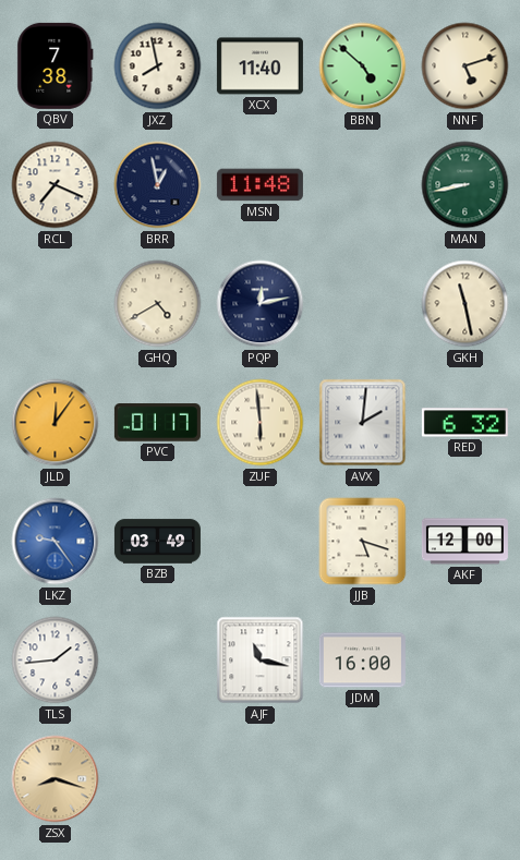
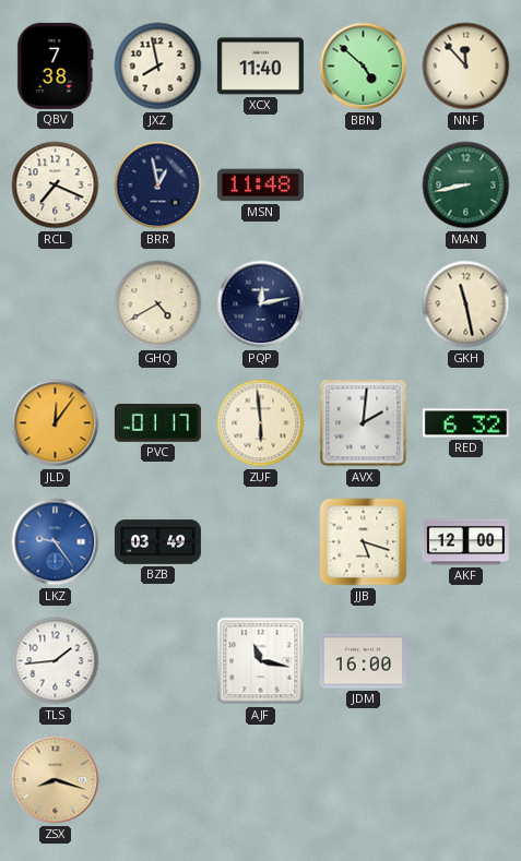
NNF: 5:12 -> 11:53 (466, 67)
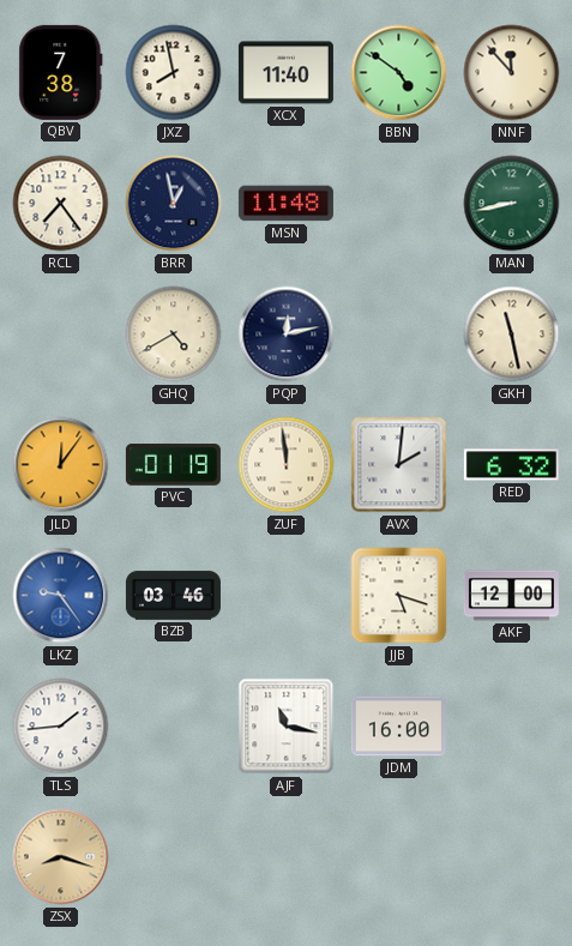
BBN: 4:52 -> 4:51 (399, 73)
RCL: 7:19 -> 7:24 (61, 204)
PVC: 01:17 -> 01:19 (173, 465)
ZUF: 5:59 -> 11:59 (287, 465)
BZB: 03:49 -> 03:46 (173, 596)
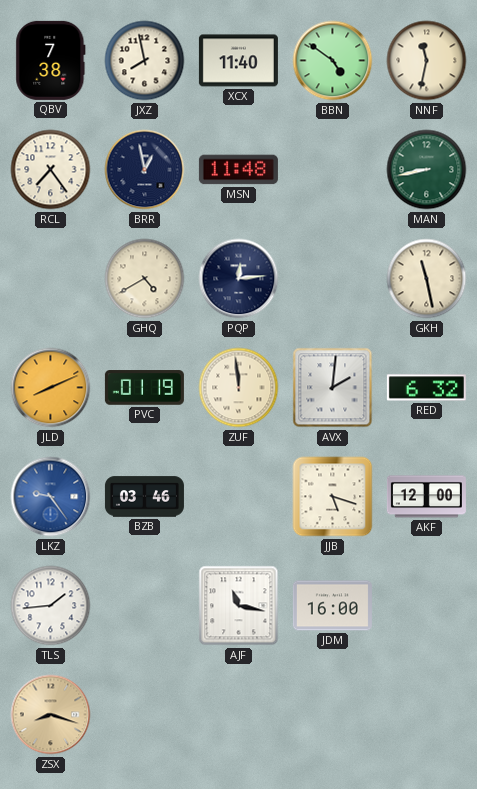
NNF: 11:53 -> 11:32 (427, 61)
PQP: 12:13 -> 12:14 (239, 279)
JLD: 12:06 -> 8:11 (51, 388)
